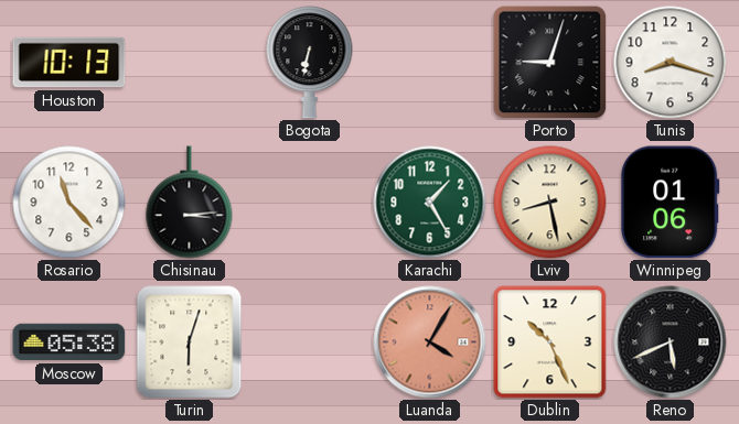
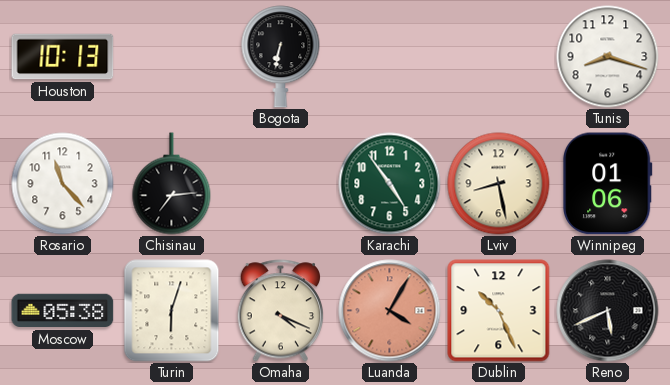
Porto: 9:03 -> none (550, 63)
Chisinau: 3:14 -> 7:14 (172, 184)
Karachi: 1:25 -> 4:54 (390, 184)
Omaha: none -> 4:19 (281, 311)
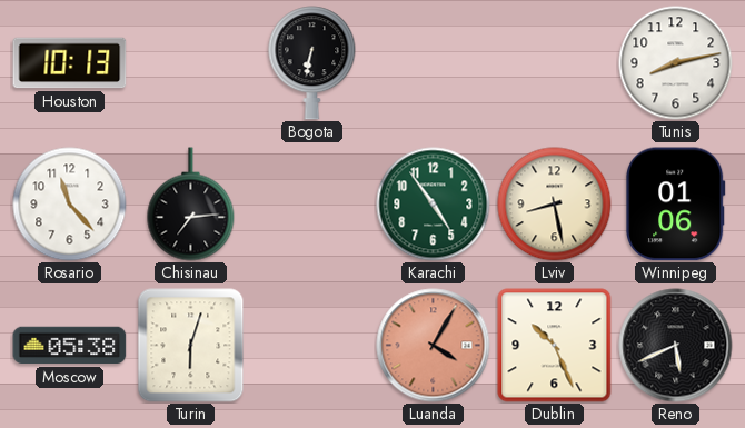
Tunis: 8:18 -> 8:13 (676, 63)
Omaha: 4:19 -> none (281, 311)
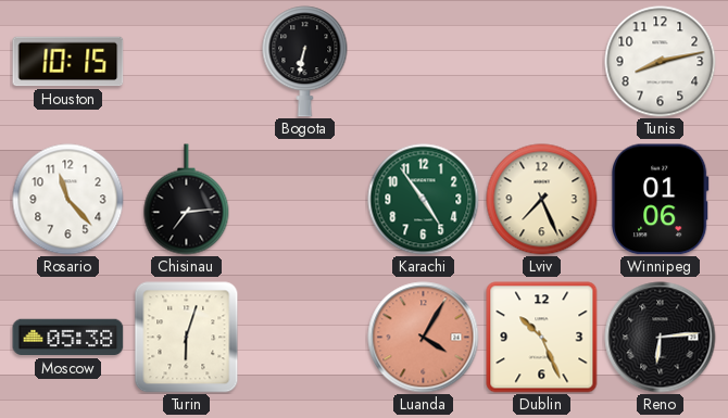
Houston: 10:13 -> 10:15 (68, 62)
Lviv: 8:28 -> 7:26 (542, 200)
Reno: 5:41 -> 6:14 (661, 338)
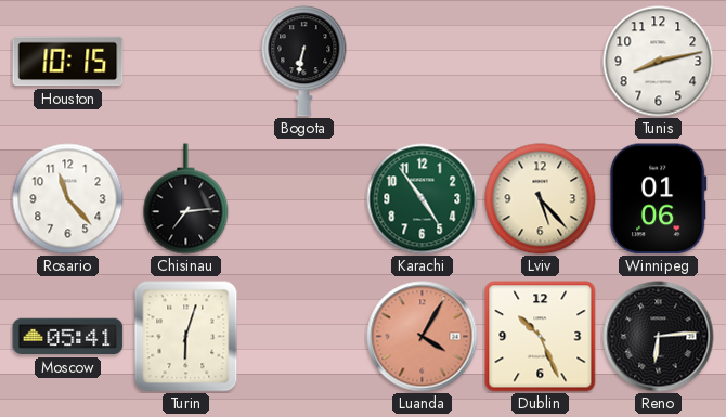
Lviv: 7:26 -> 5:23 (541, 199)
Moscow: 05:38 -> 05:41 (68, 337)
